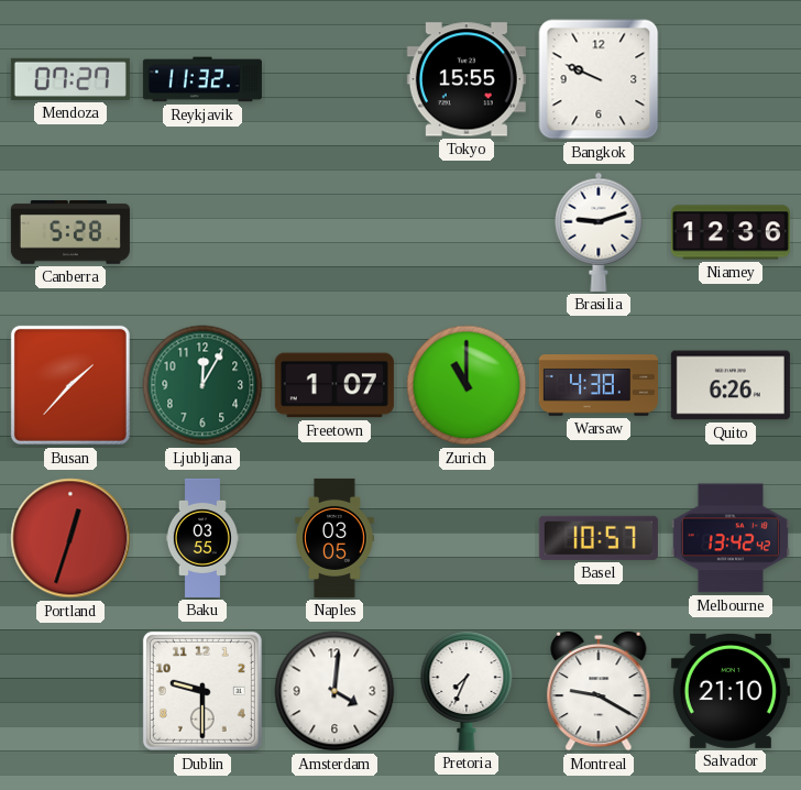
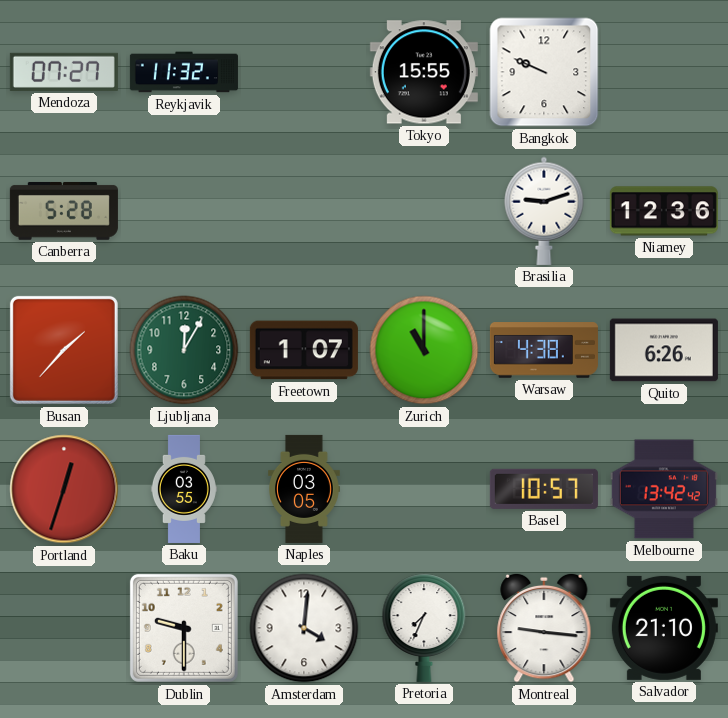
Montreal: 9:20 -> 9:16 (544, 628)
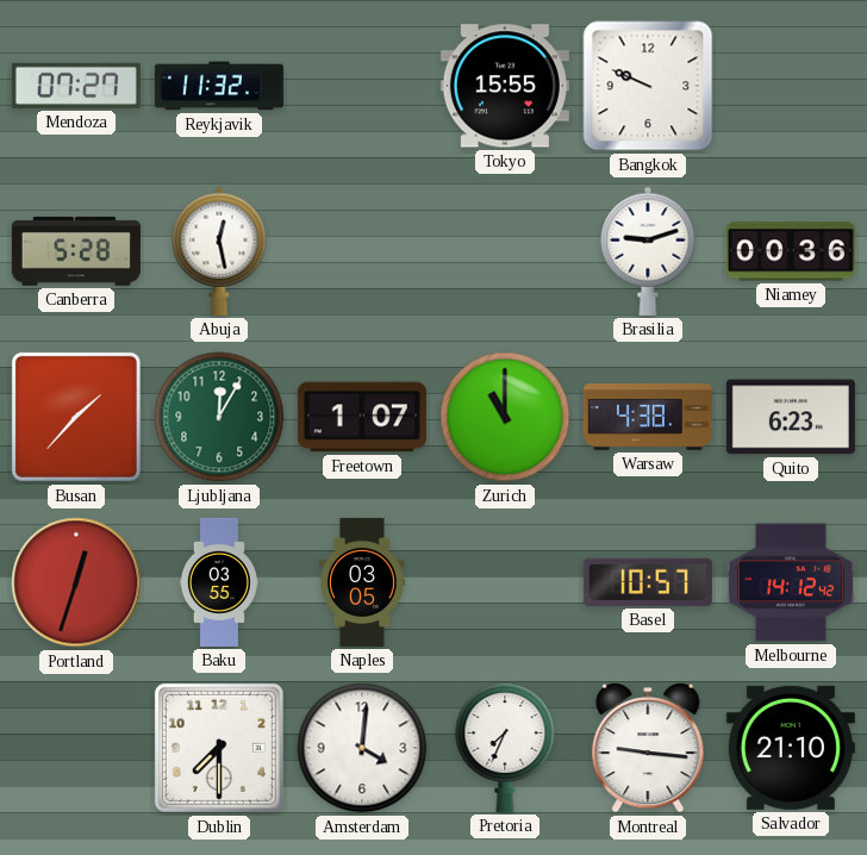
Abuja: none -> 12:28 (219, 251)
Niamey: 12:36 -> 00:36 (791, 251)
Quito: 6:26 -> 6:23 (791, 417)
Melbourne: 13:42 -> 14:12 (791, 582)
Dublin: 9:30 -> 7:30 (219, 748)
